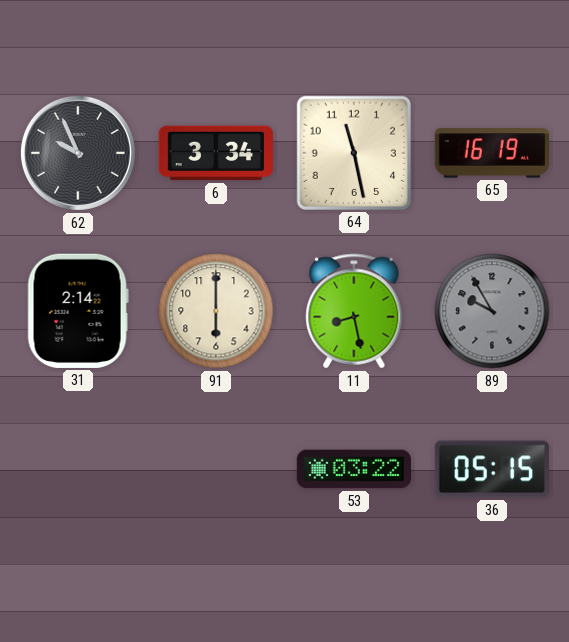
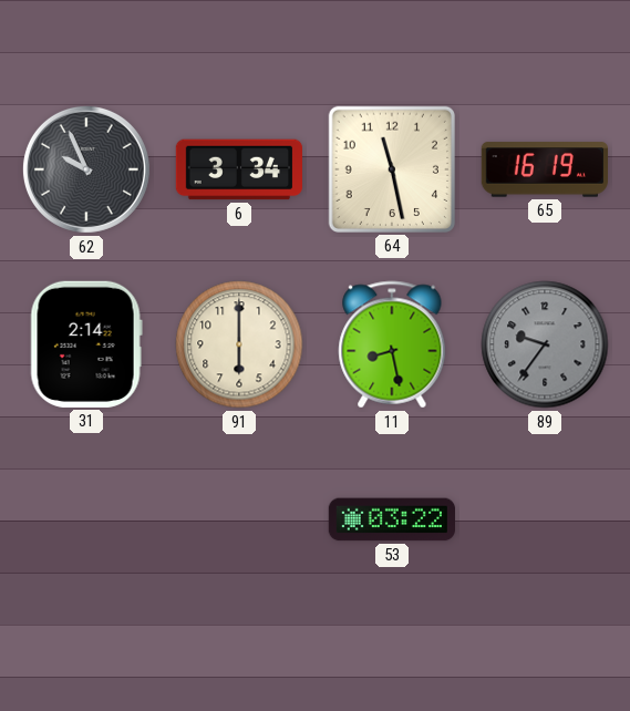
89: 9:55 -> 9:36 (545, 344)
36: 05:15 -> none (492, 469)
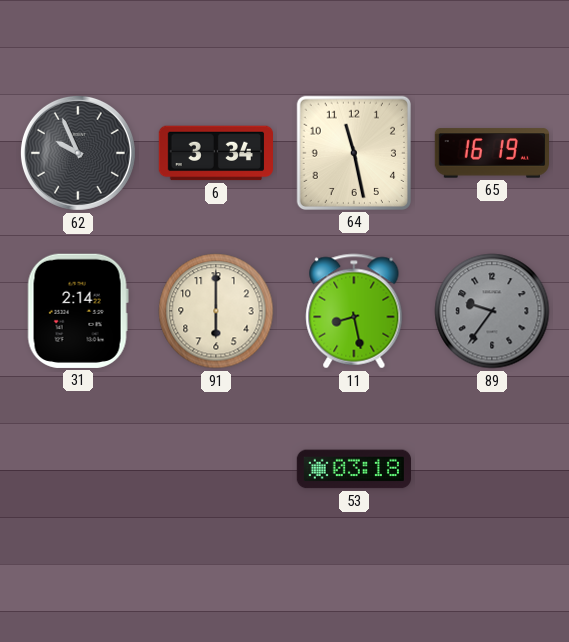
53: 03:22 -> 03:18 (353, 469)
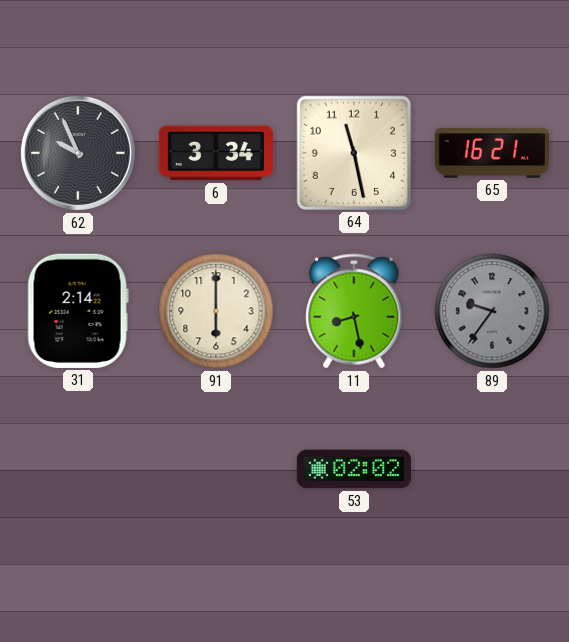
65: 16:19 -> 16:21 (491, 153)
53: 03:18 -> 02:02 (353, 469)
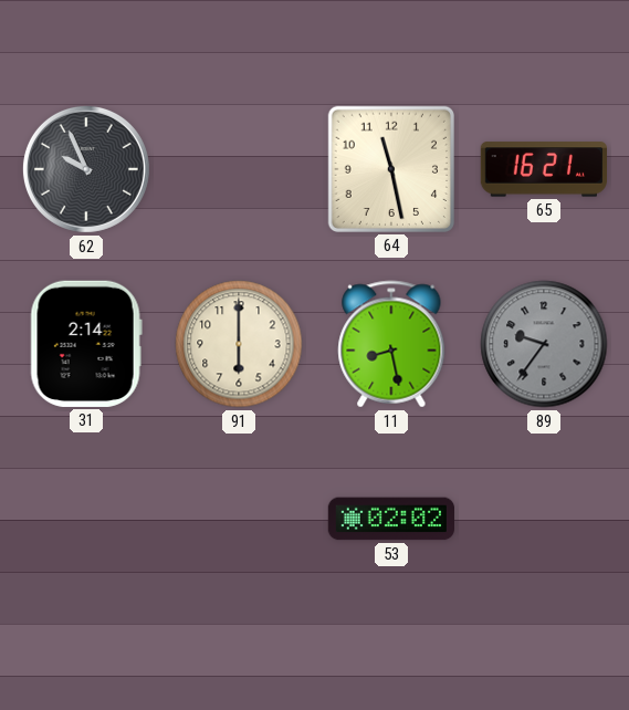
6: 3:34 -> none (215, 153)
